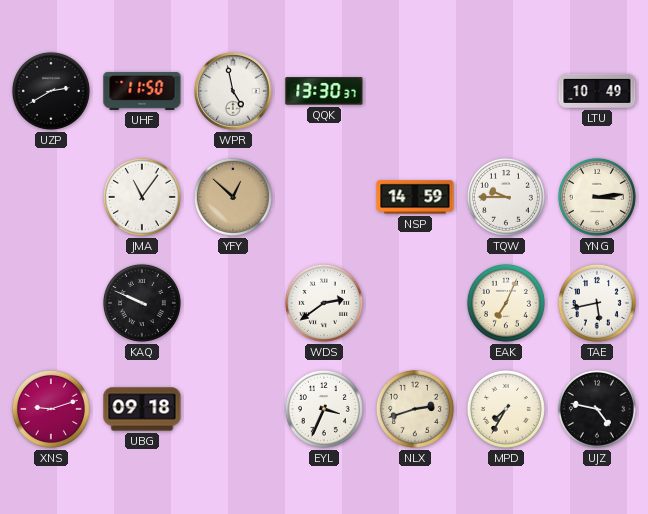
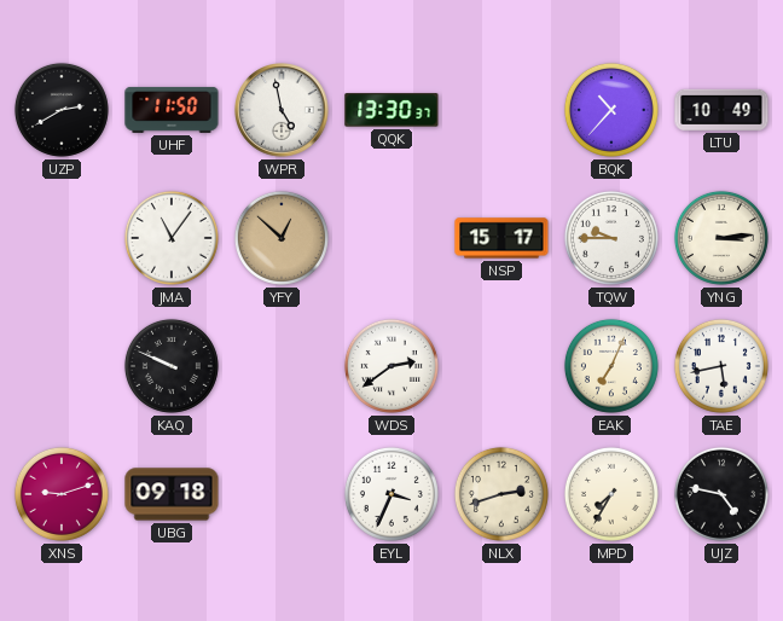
BQK: none -> 10:37 (611, 110)
NSP: 14:59 -> 15:17 (501, 238)
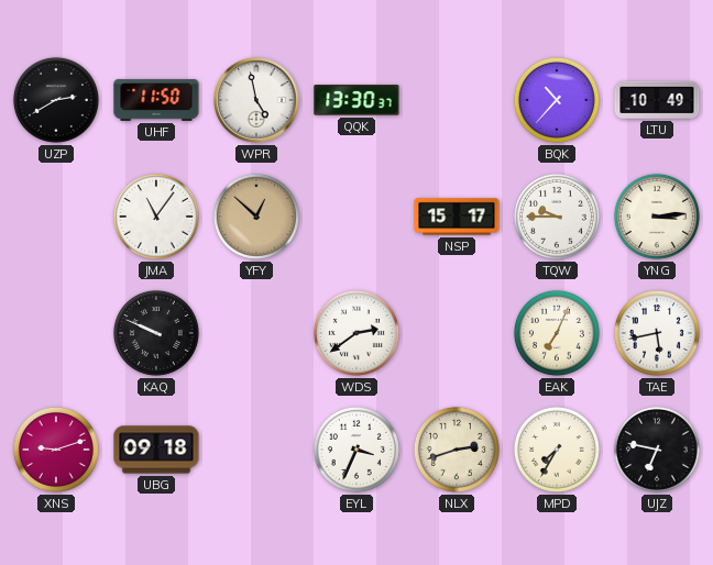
UJZ: 4:47 -> 6:47 (657, 450)
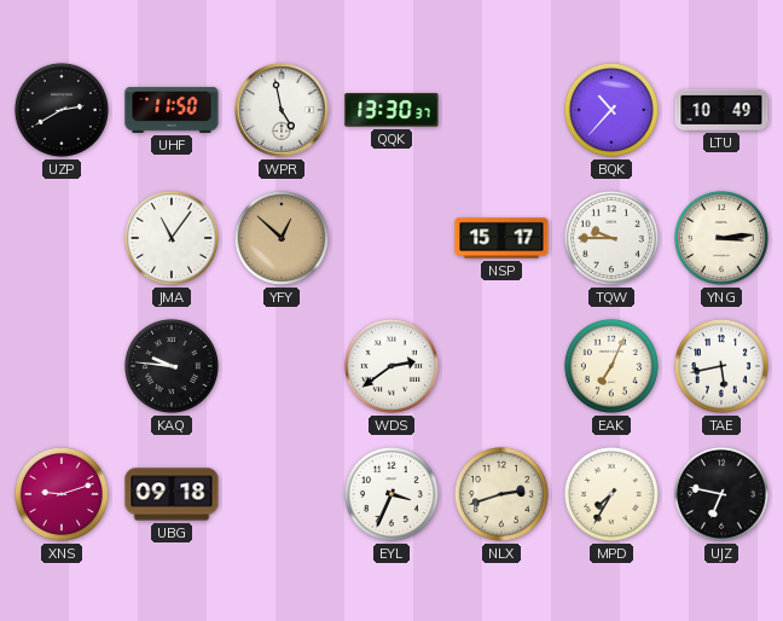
KAQ: 9:49 -> 9:46 (172, 366)
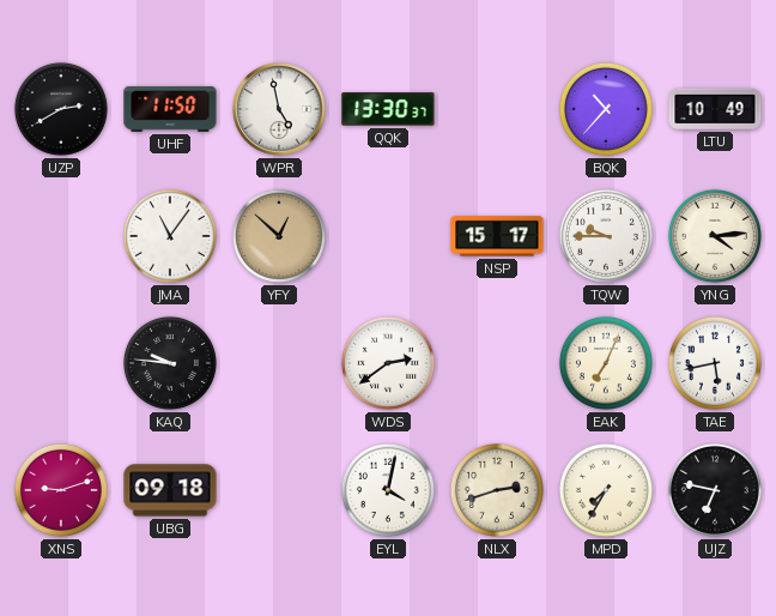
YNG: 3:14 -> 4:14 (715, 236)
EYL: 3:34 -> 4:02 (388, 490)
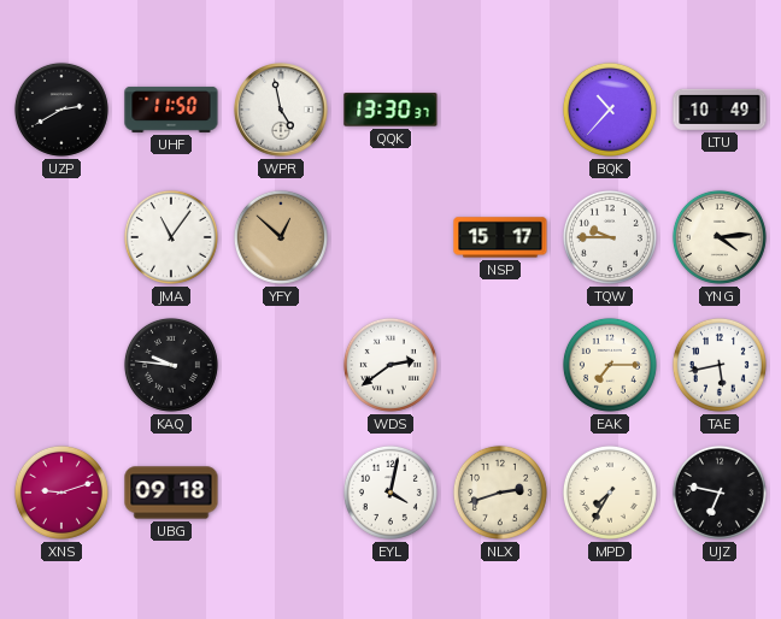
EAK: 7:04 -> 7:15 (610, 365)
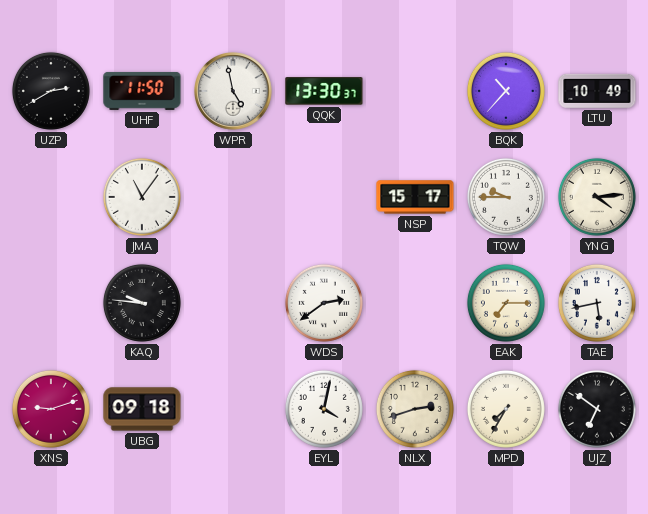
YFY: 12:52 -> none (281, 237)
UJZ: 6:47 -> 6:51 (597, 409)
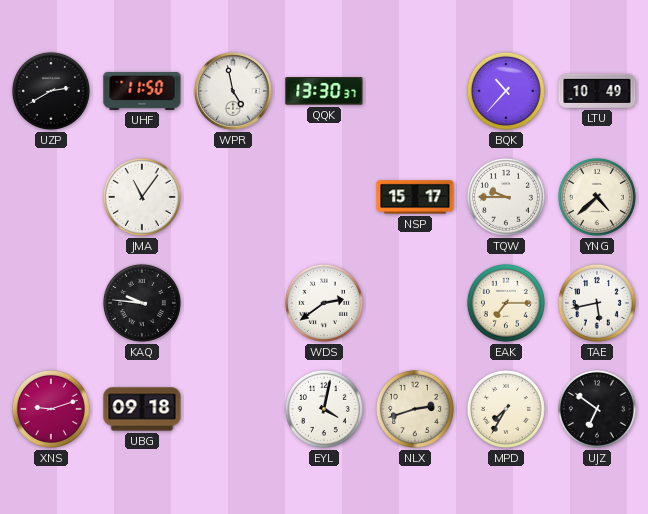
YNG: 4:14 -> 4:38 (597, 197)
